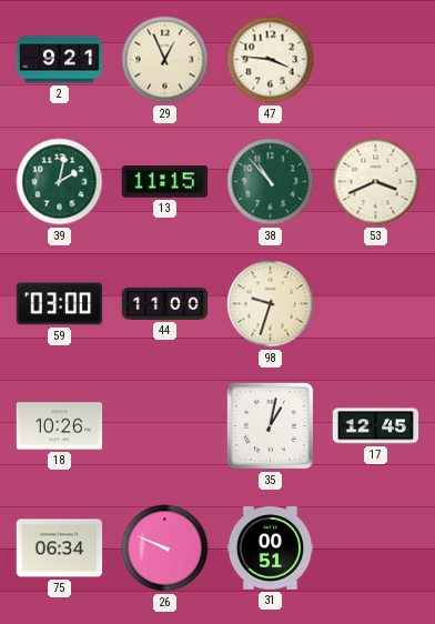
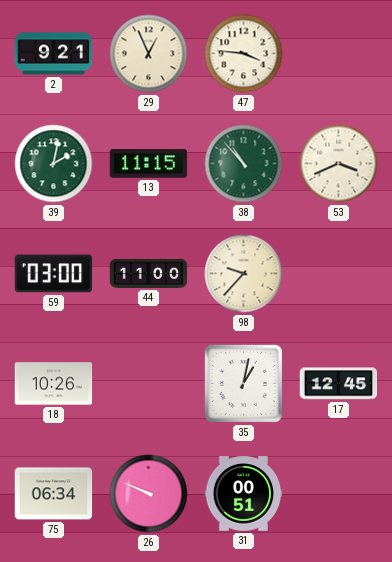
98: 9:33 -> 9:37 (244, 274)
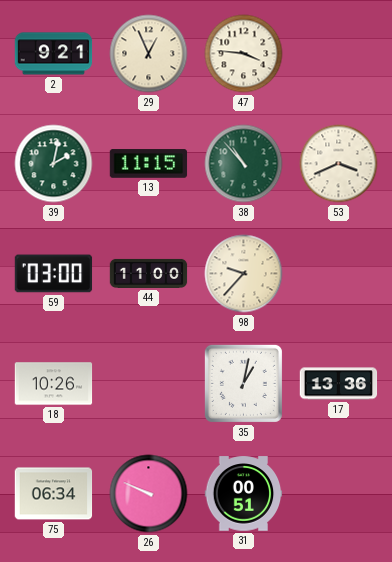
17: 12:45 -> 13:36 (339, 384)
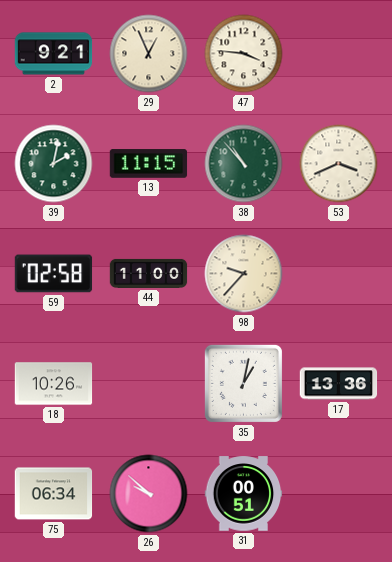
59: 03:00 -> 02:58 (54, 274)
26: 9:49 -> 9:52 (149, 494)
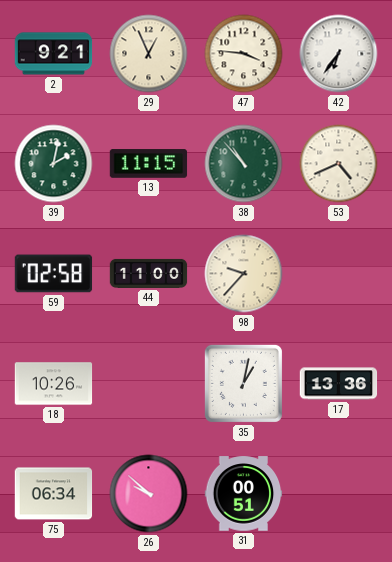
42: none -> 6:36 (339, 54)
53: 3:41 -> 4:41 (339, 164)
